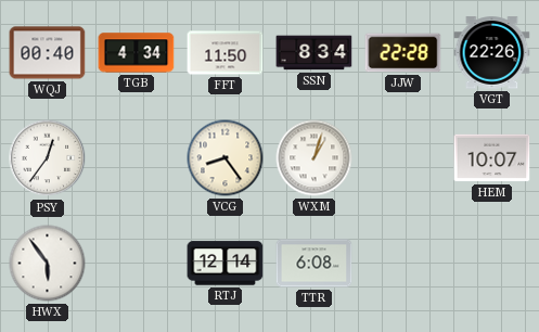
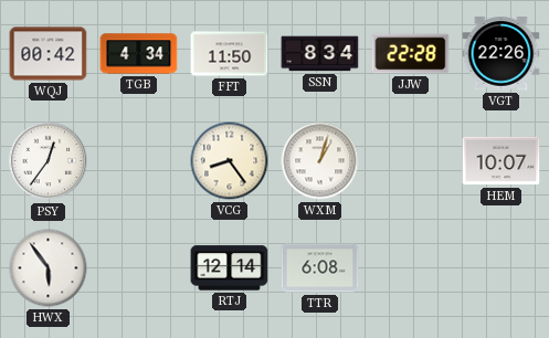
WQJ: 00:40 -> 00:42 (49, 54)
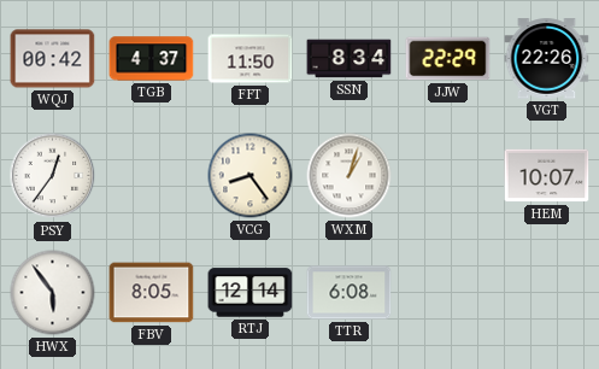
TGB: 4:34 -> 4:37 (152, 59)
JJW: 22:28 -> 22:29 (448, 59)
FBV: none -> 8:05 (152, 293)
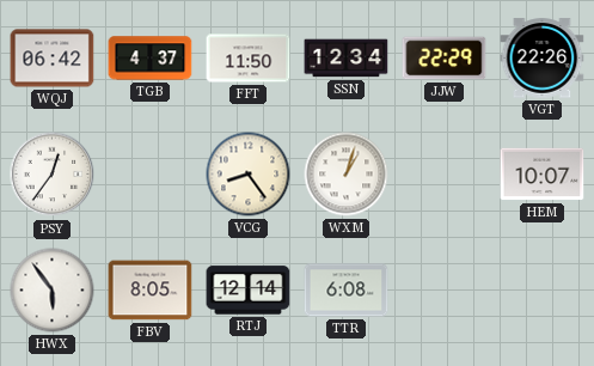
WQJ: 00:42 -> 06:42 (53, 59)
SSN: 8:34 -> 12:34 (347, 59)
